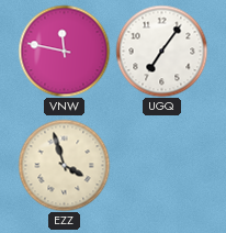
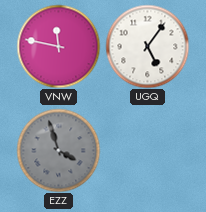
UGQ: 7:06 -> 5:06 (147, 46)
EZZ dial: cream -> grey (58, 150)
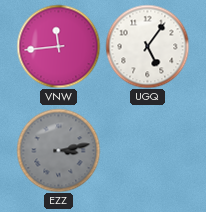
VNW: 11:47 -> 11:44 (58, 46)
EZZ: 3:57 -> 3:13 (58, 150)
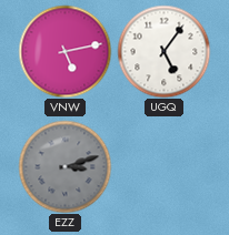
VNW: 11:44 -> 5:13 (64, 51)
EZZ: 3:13 -> 3:12 (64, 166)
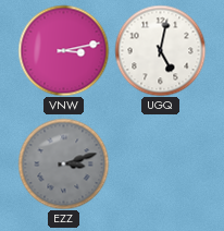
VNW: 5:13 -> 3:13 (63, 50)
UGQ: 5:06 -> 5:02 (160, 50)
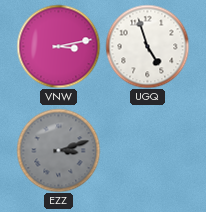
UGQ: 5:02 -> 4:57 (147, 46)
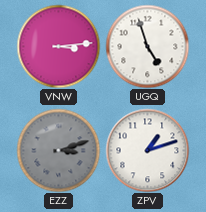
VNW: 3:13 -> 3:14 (58, 46)
ZPV: none -> 1:12 (147, 150)
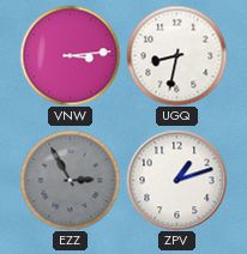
UGQ: 4:57 -> 8:32 (176, 55)
EZZ: 3:12 -> 2:55 (70, 180)
